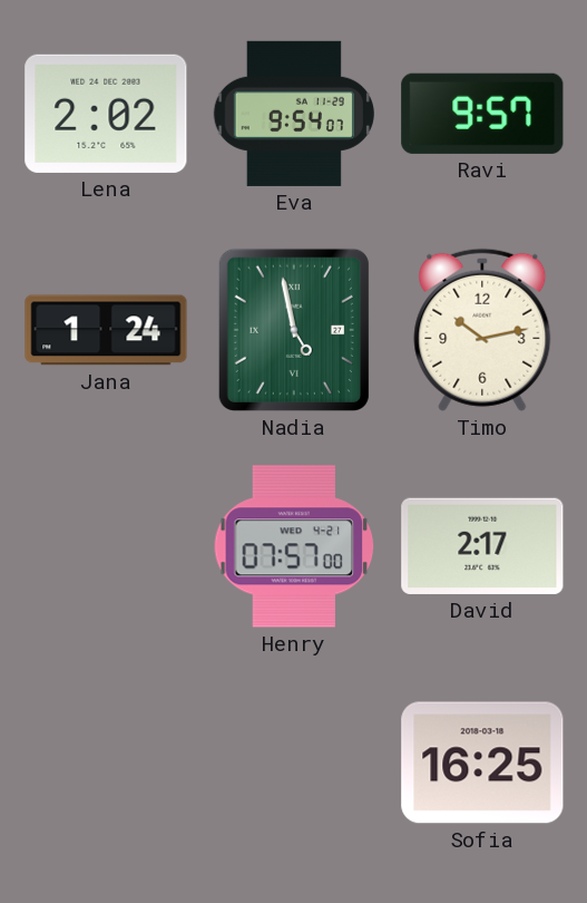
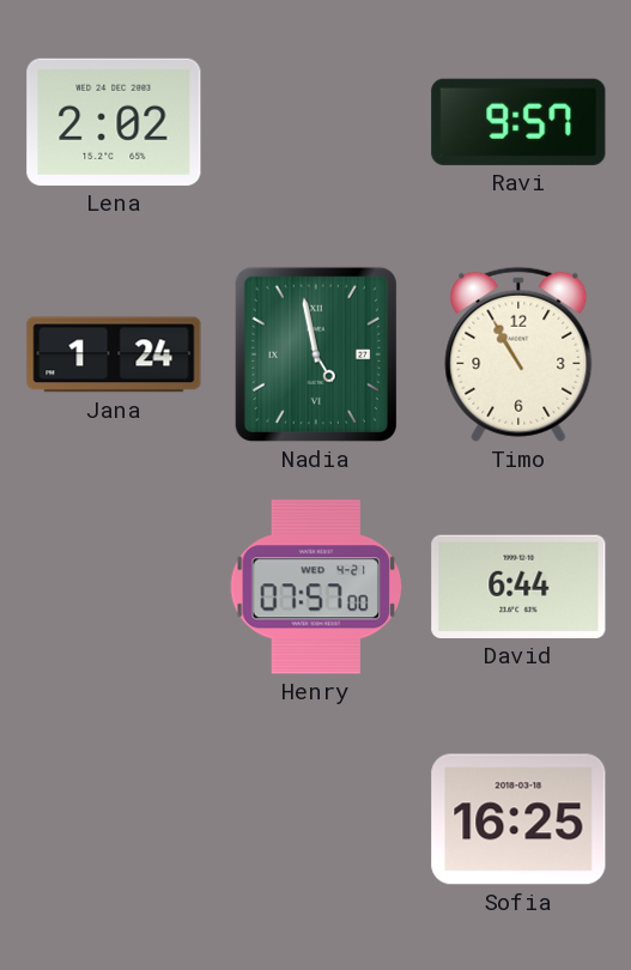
Eva: 9:54 -> none (294, 114)
Timo: 10:13 -> 10:55 (518, 354)
David: 2:17 -> 6:44 (518, 587)
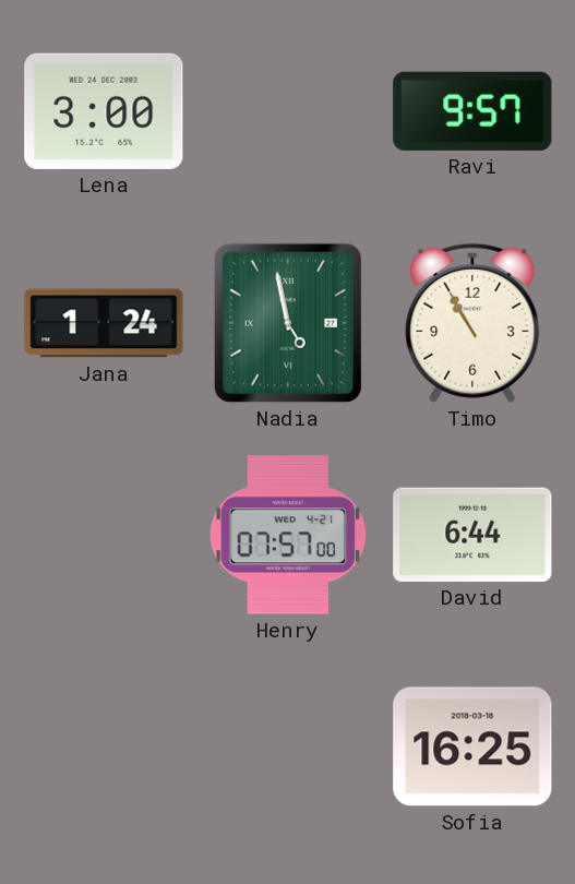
Lena: 2:02 -> 3:00 (104, 111)
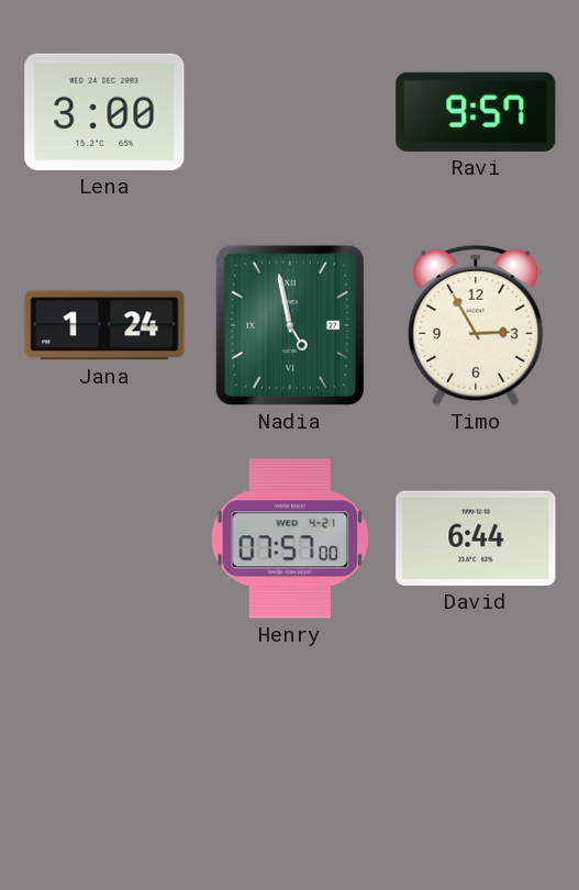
Timo: 10:55 -> 2:55 (476, 325)
Sofia: 16:25 -> none (472, 746)
